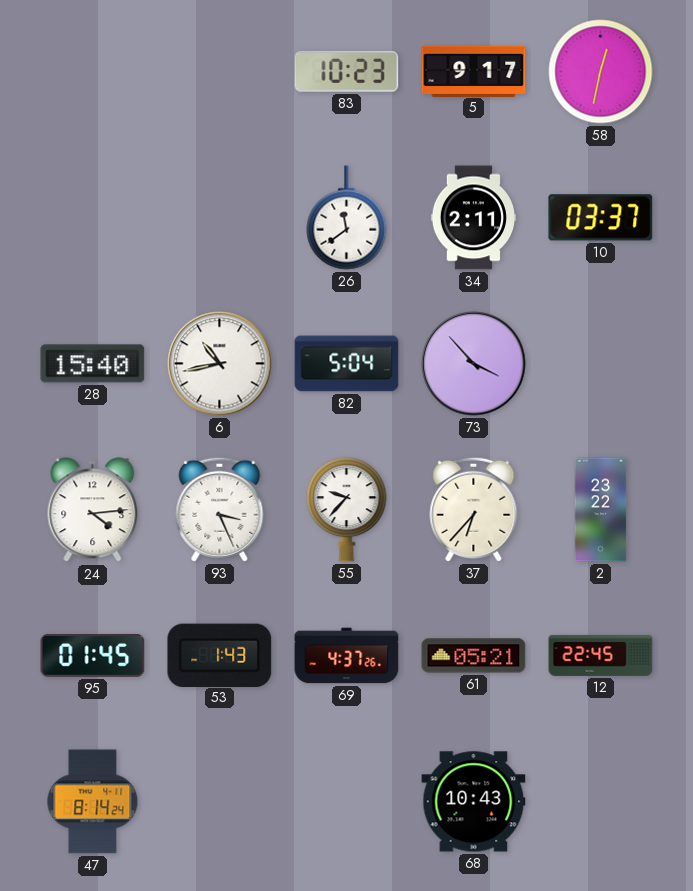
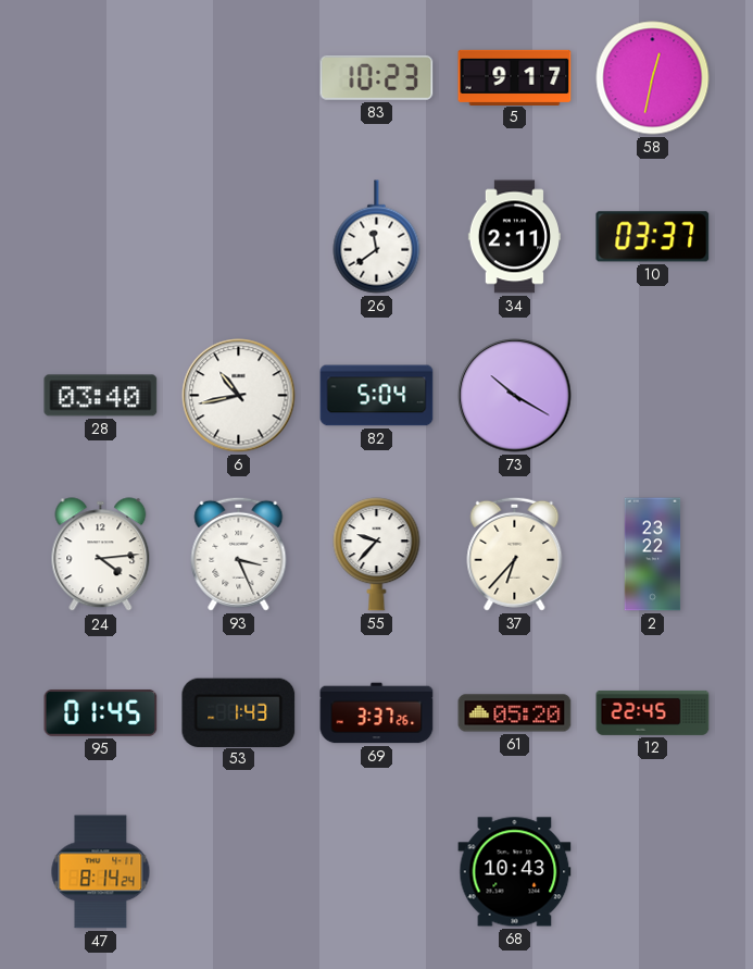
28: 15:40 -> 03:40 (101, 396)
73: 3:53 -> 10:20 (515, 396)
69: 4:37 -> 3:37 (377, 713)
61: 05:21 -> 05:20 (515, 713)
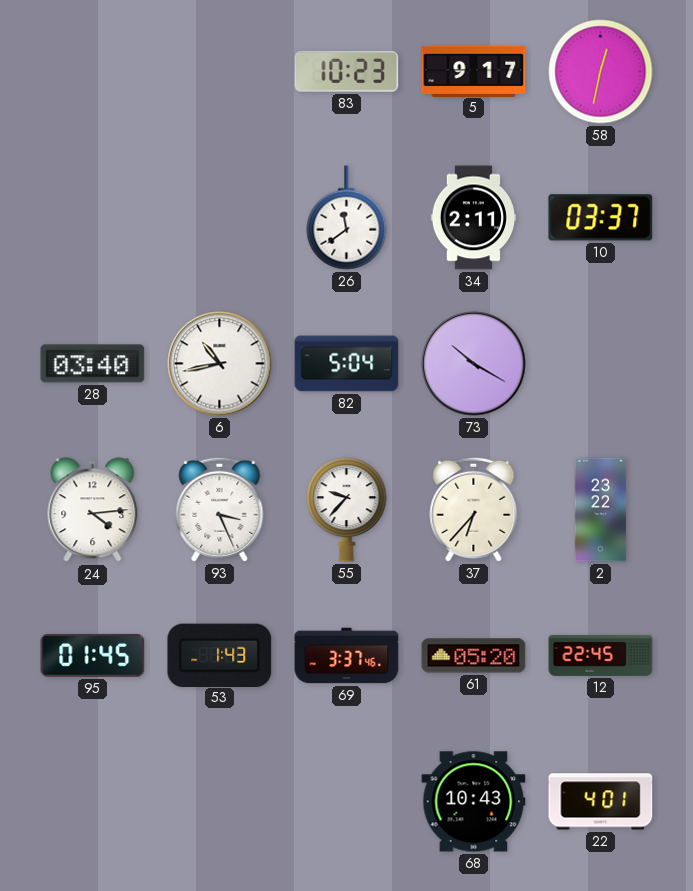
69: 3:37:26 -> 3:37:46 (347, 656)
47: 8:14 -> none (101, 872)
22: none -> 4:01 (601, 802)
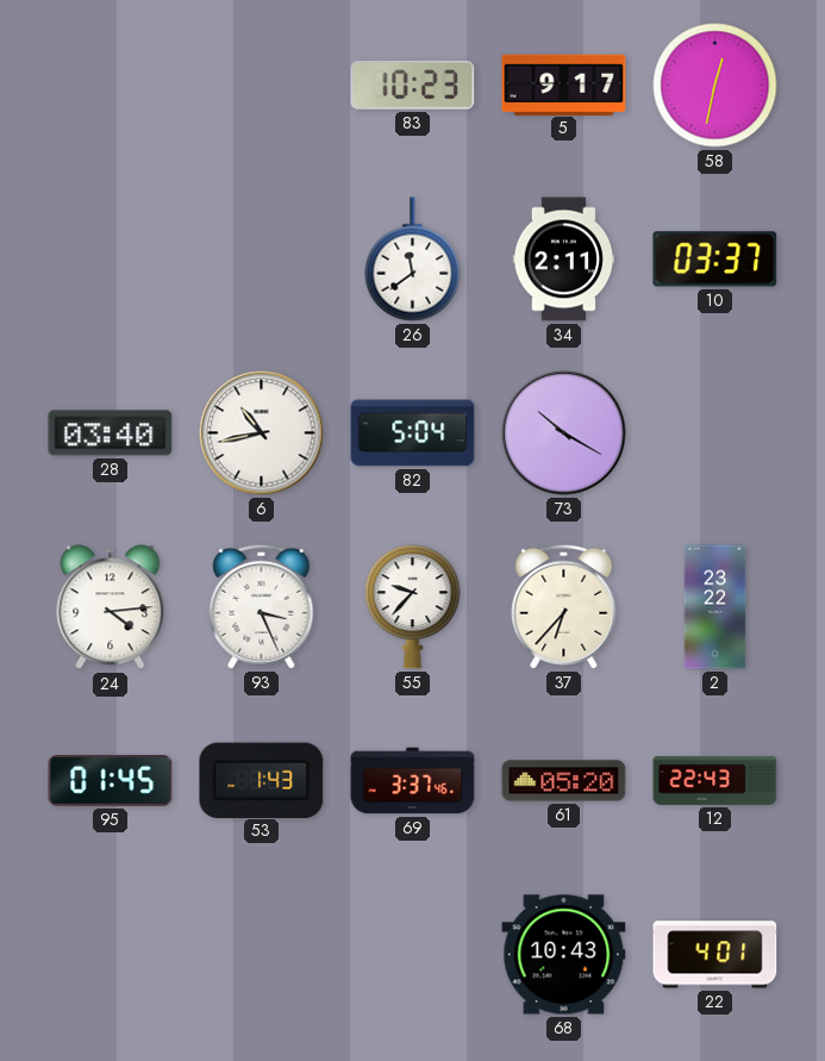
12: 22:45 -> 22:43 (715, 780)
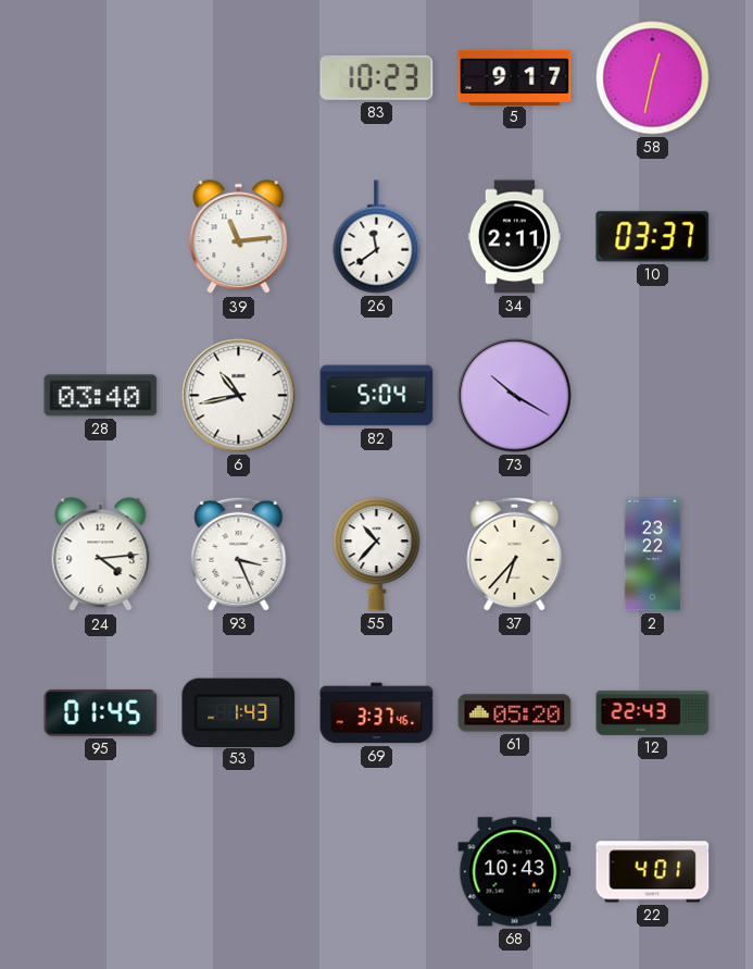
39: none -> 11:14 (239, 237)
55: 9:37 -> 10:37 (377, 555)
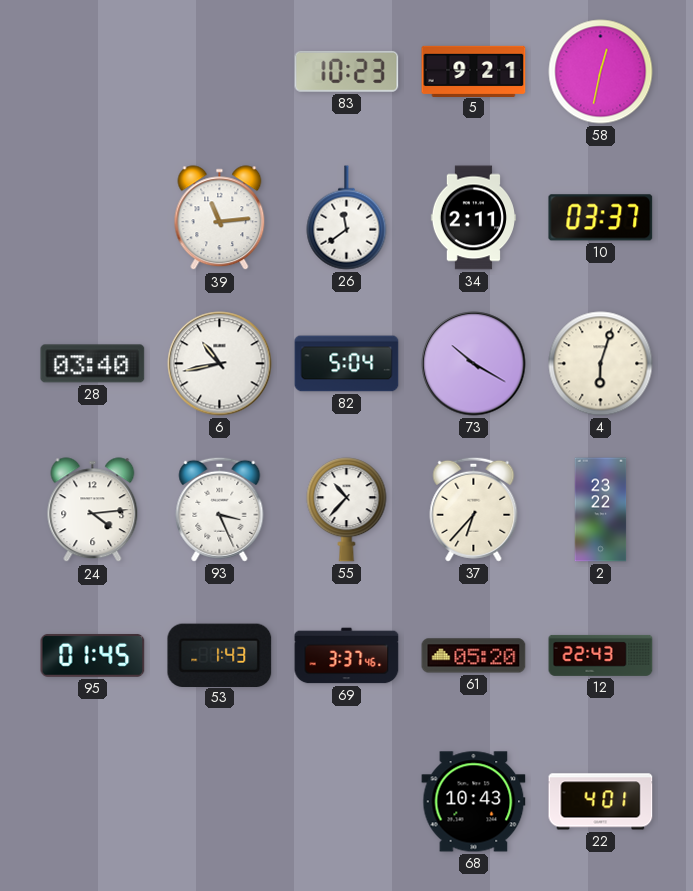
5: 9:17 -> 9:21 (474, 71)
4: none -> 6:03 (601, 364)
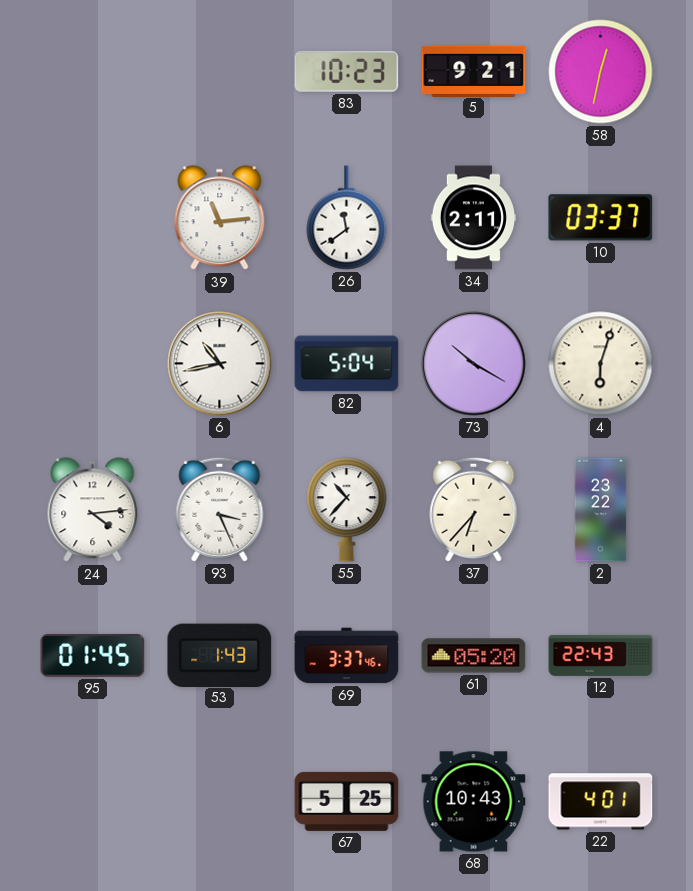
28: 03:40 -> none (93, 364)
67: none -> 5:25 (347, 801)
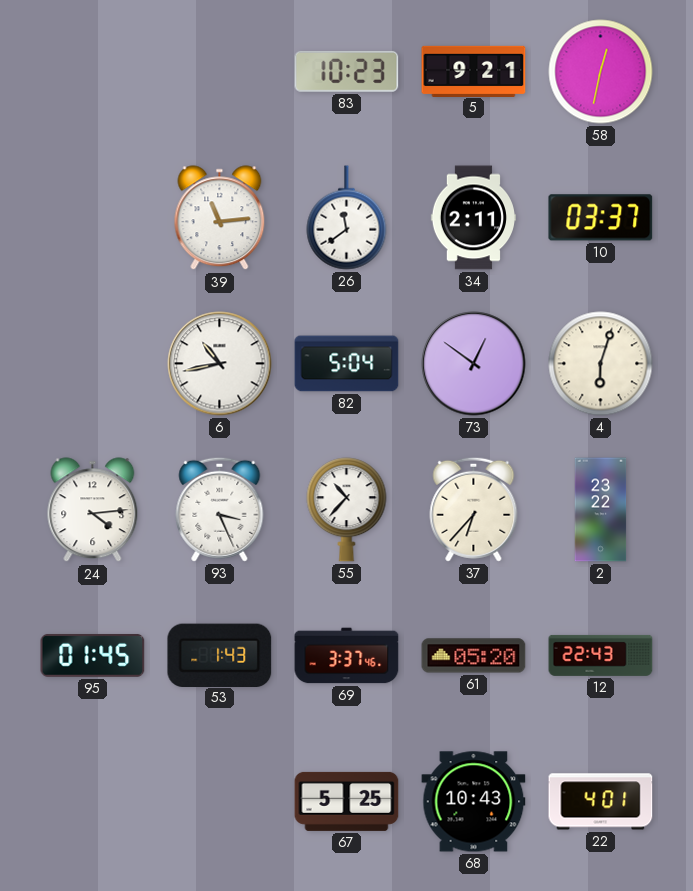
73: 10:20 -> 12:51 (474, 364)
